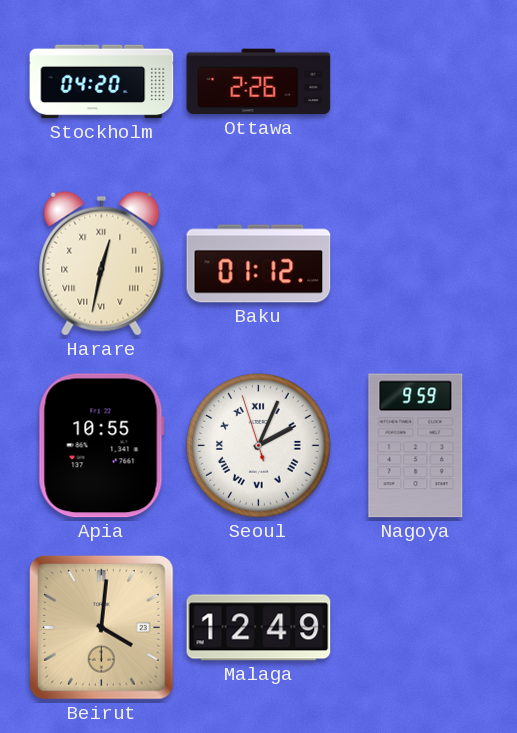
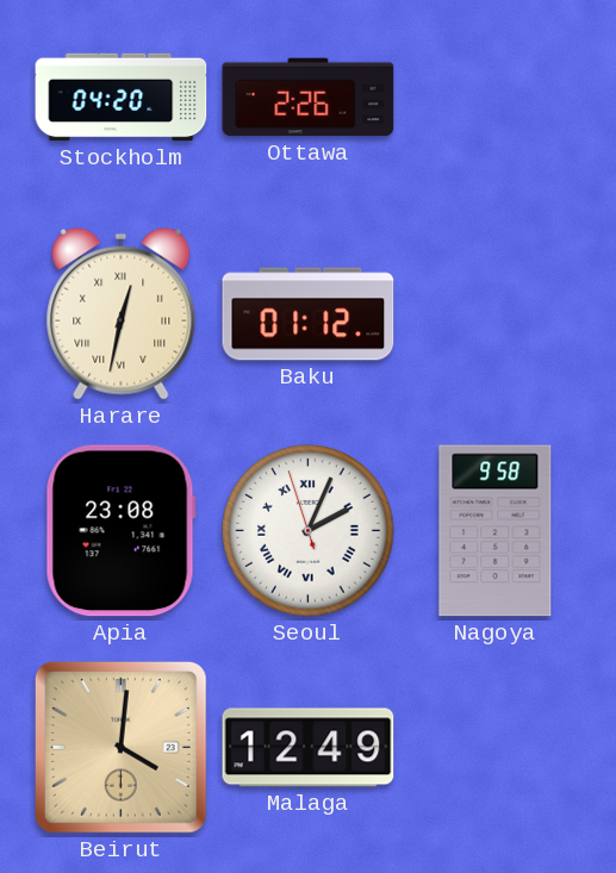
Apia: 10:55 -> 23:08 (120, 531)
Nagoya: 9:59 -> 9:58 (496, 531)
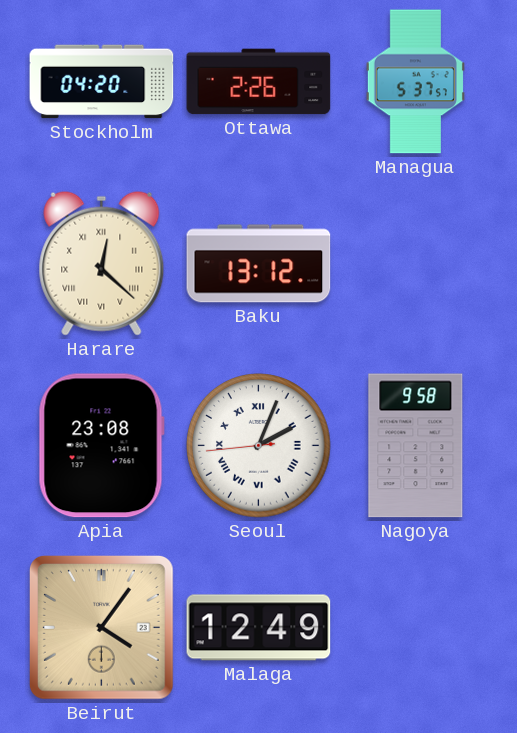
Managua: none -> 5:37 (415, 82)
Harare: 12:32 -> 12:22 (102, 263)
Baku: 01:12 -> 13:12 (259, 264)
Seoul: 2:03:57 -> 2:03:44 (259, 446)
Beirut: 4:01 -> 4:06 (102, 628)
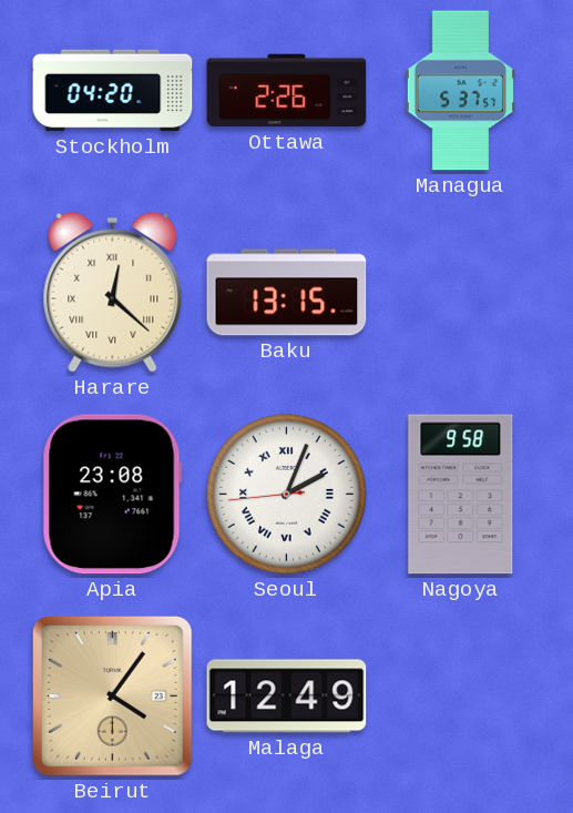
Baku: 13:12 -> 13:15 (287, 293)
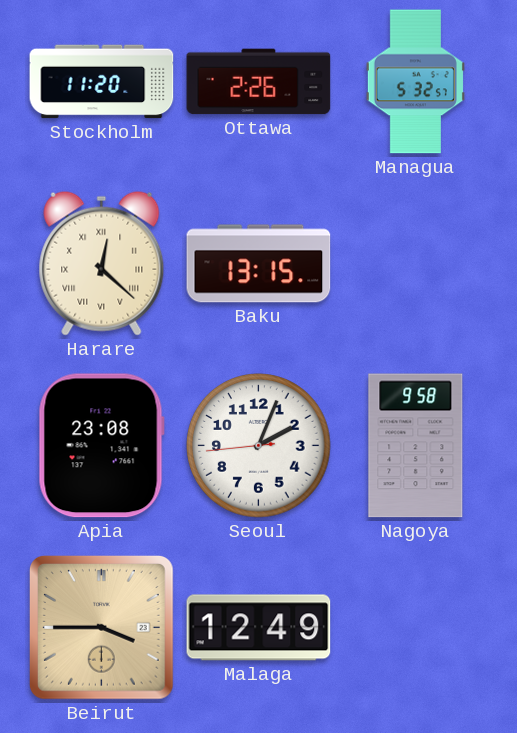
Stockholm: 04:20 -> 11:20 (102, 82)
Managua: 5:37 -> 5:32 (415, 82)
Seoul numerals: Roman -> Arabic (259, 446)
Beirut: 4:06 -> 3:45 (102, 628)
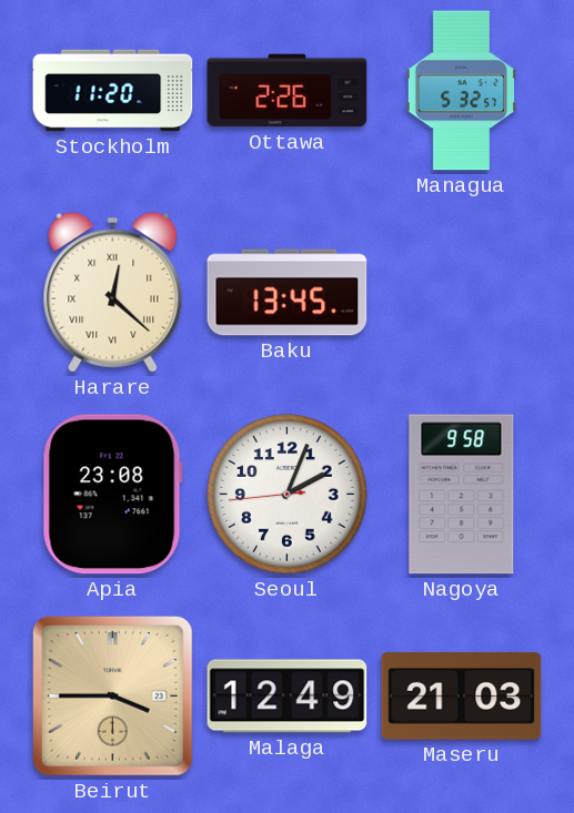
Baku: 13:15 -> 13:45 (288, 293)
Maseru: none -> 21:03 (462, 697)
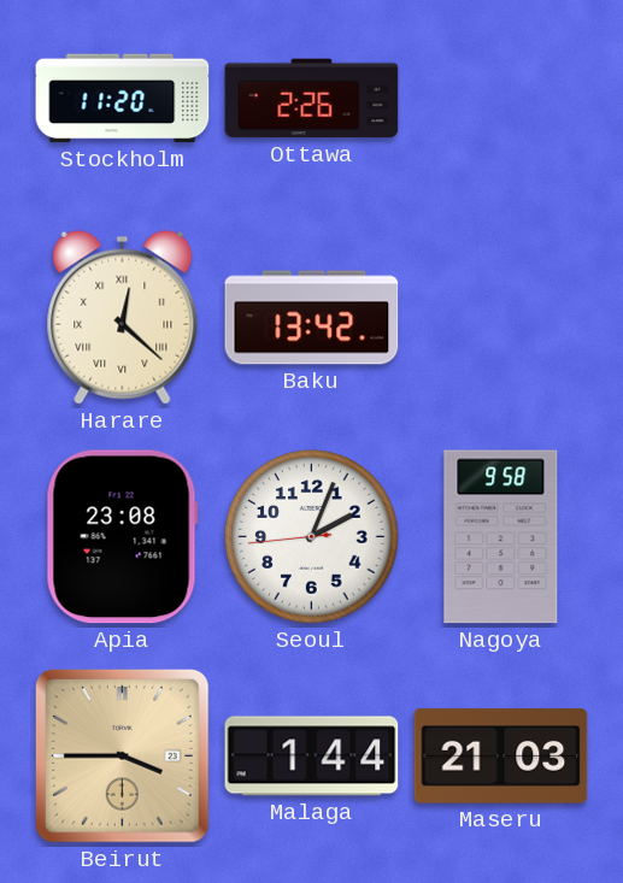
Managua: 5:32 -> none (461, 91)
Baku: 13:45 -> 13:42 (312, 318)
Malaga: 12:49 -> 1:44 (312, 757)
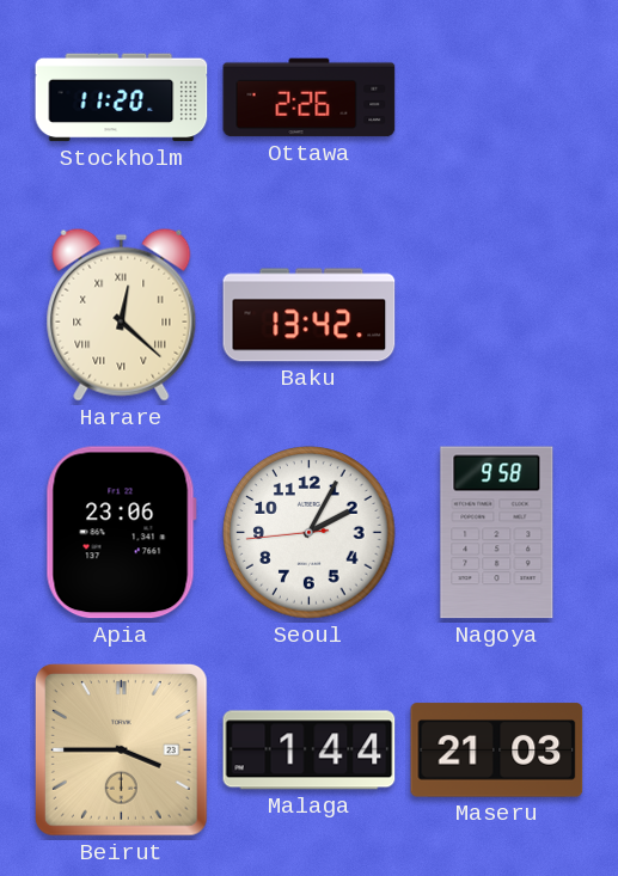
Apia: 23:08 -> 23:06 (121, 533)
Seoul: 2:03 -> 2:04 (310, 533)
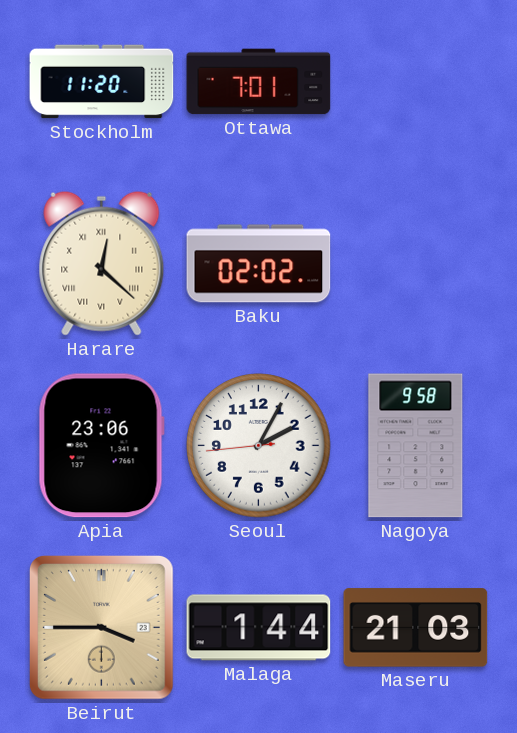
Ottawa: 2:26 -> 7:01 (259, 82)
Baku: 13:42 -> 02:02 (259, 264)
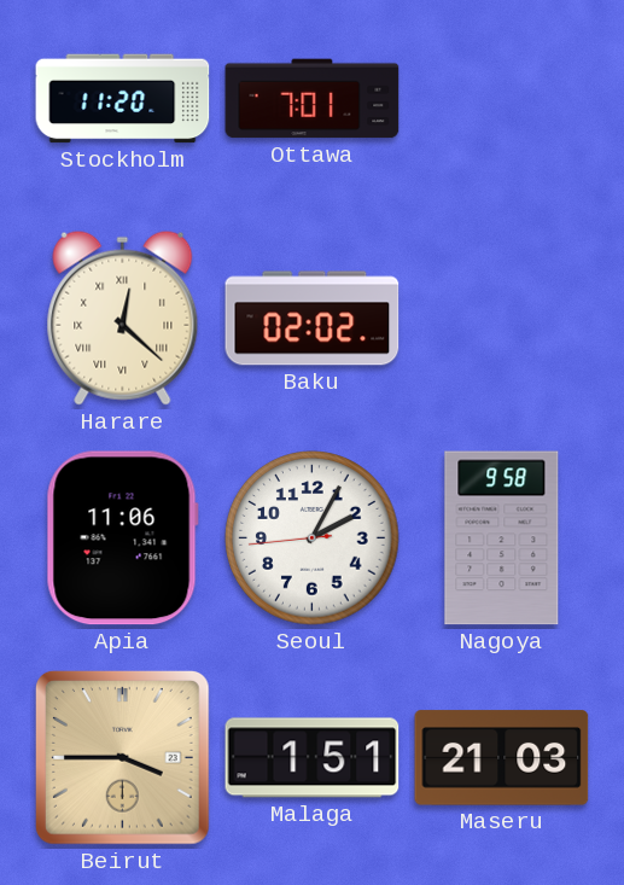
Apia: 23:06 -> 11:06 (122, 538)
Malaga: 1:44 -> 1:51 (313, 758)
